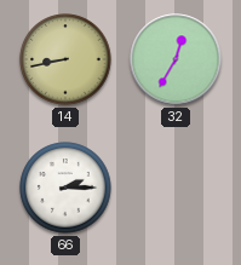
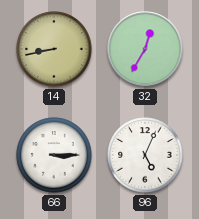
66: 2:15 -> 3:15 (54, 155)
96: none -> 5:04 (145, 155)
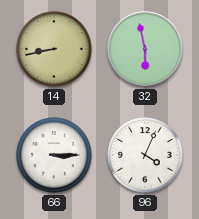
32: 12:35 -> 5:58 (145, 49)
96: 5:04 -> 4:04 (145, 155)
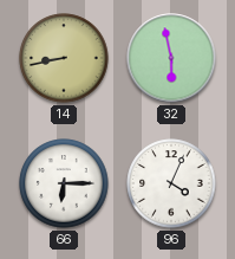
66: 3:15 -> 6:15 (64, 183)
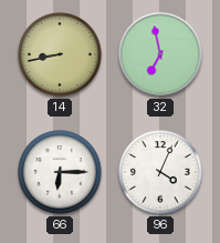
32: 5:58 -> 6:58 (160, 54)
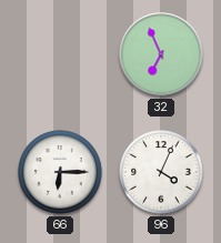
14: 8:43 -> none (60, 54)
32: 6:58 -> 6:56 (161, 54)
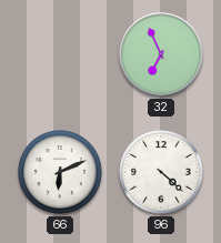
66: 6:15 -> 6:11 (60, 172)
96: 4:04 -> 4:22 (161, 172)
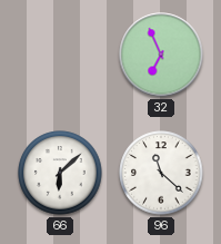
66: 6:11 -> 6:08 (60, 173)
96: 4:22 -> 11:22 (161, 173)
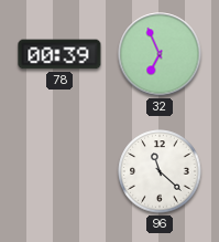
78: none -> 00:39 (59, 54)
66: 6:08 -> none (60, 173)
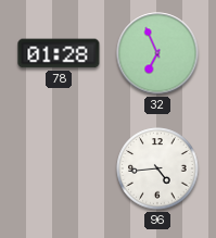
78: 00:39 -> 01:28 (59, 53)
96: 11:22 -> 4:44 (157, 168)
